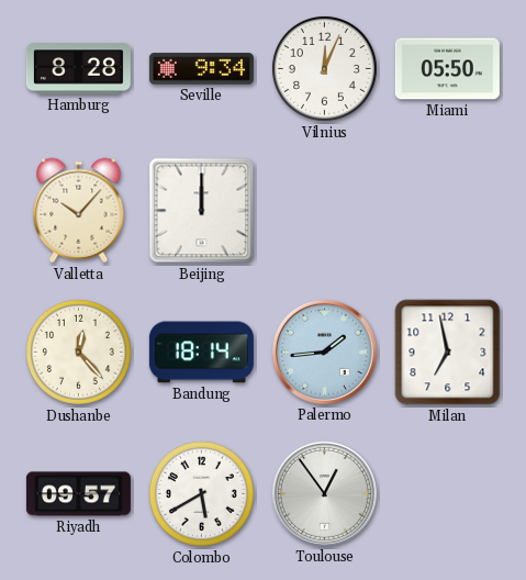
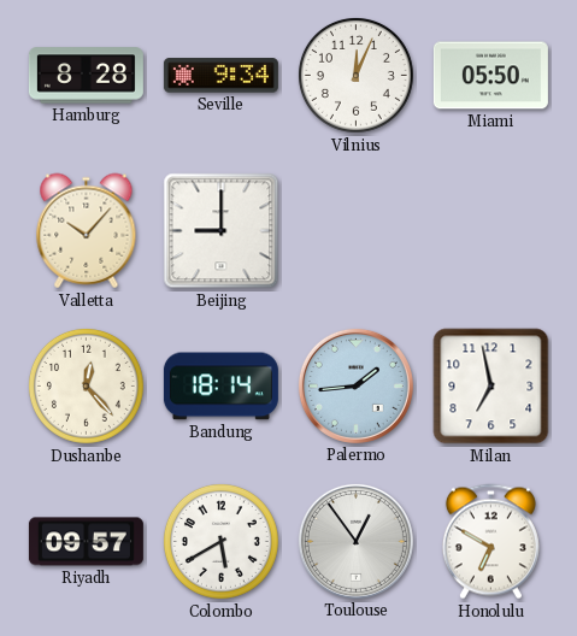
Beijing: 12:00 -> 9:00 (222, 231)
Honolulu: none -> 6:50 (490, 542)
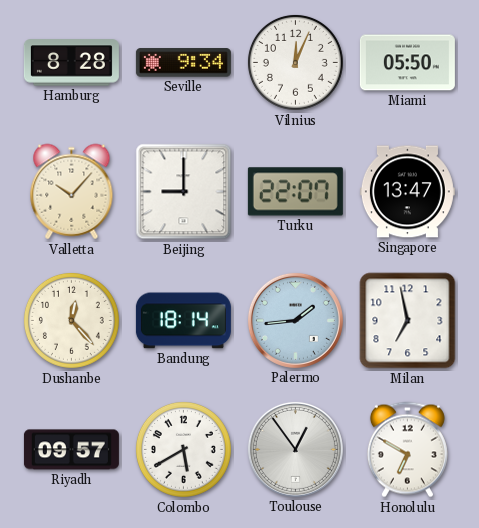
Turku: none -> 22:07 (295, 192)
Singapore: none -> 13:47 (407, 192)
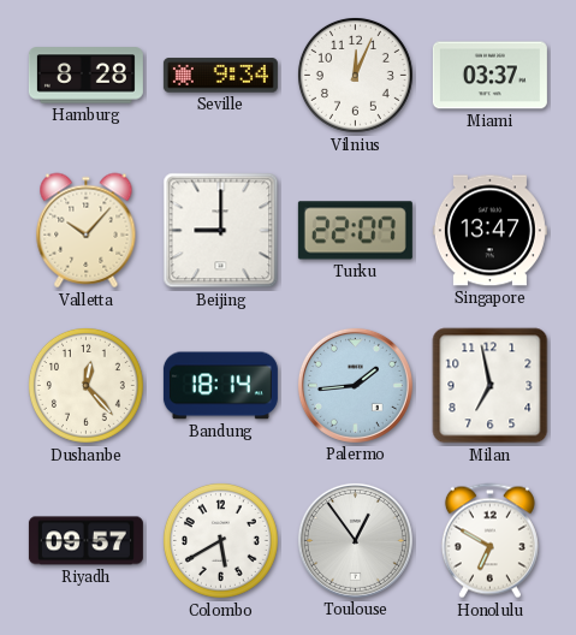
Miami: 05:50 -> 03:37 (489, 76)
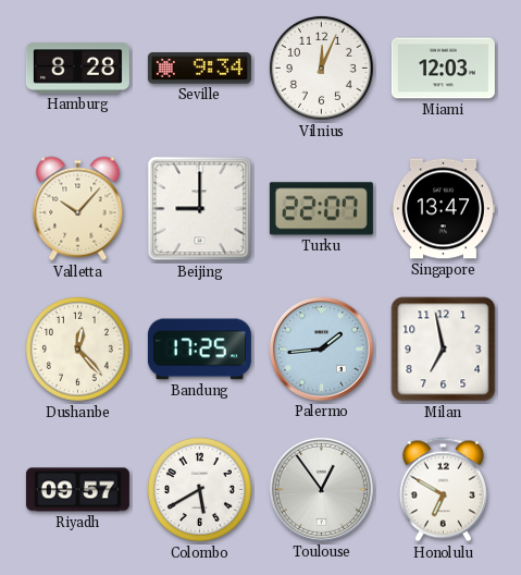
Miami: 03:37 -> 12:03 (443, 69)
Bandung: 18:14 -> 17:25 (199, 350)
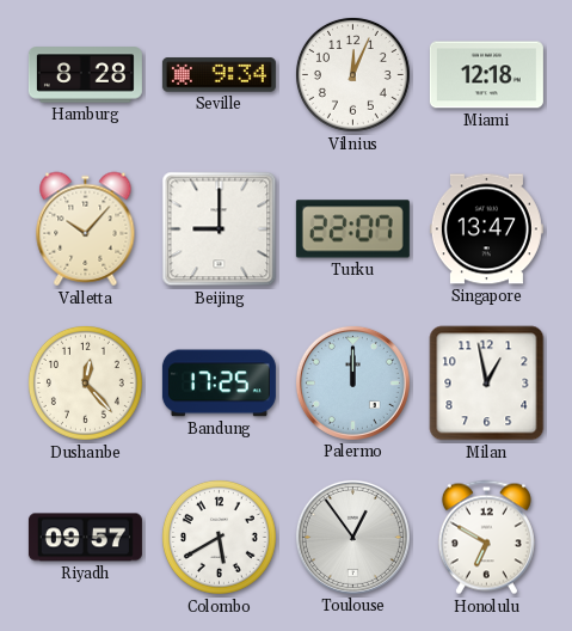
Miami: 12:03 -> 12:18 (486, 75)
Palermo: 1:44 -> 12:00 (352, 382)
Milan: 6:58 -> 12:58 (487, 384)
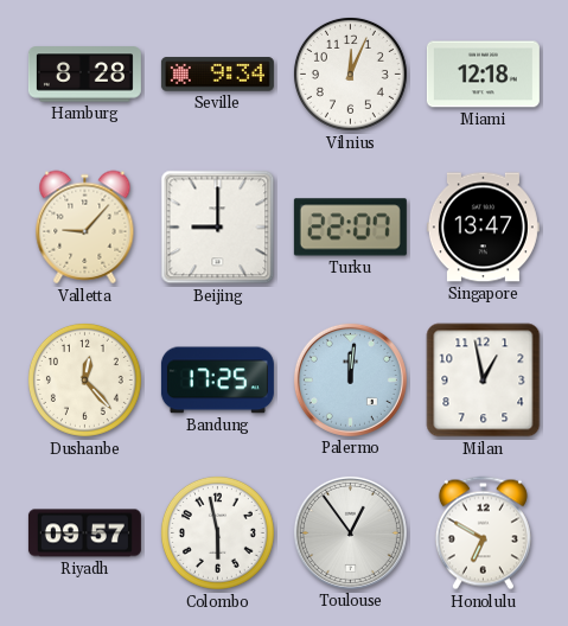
Valletta: 10:07 -> 9:07 (85, 228)
Palermo: 12:00 -> 12:01 (350, 379)
Colombo: 5:40 -> 5:58 (217, 532)
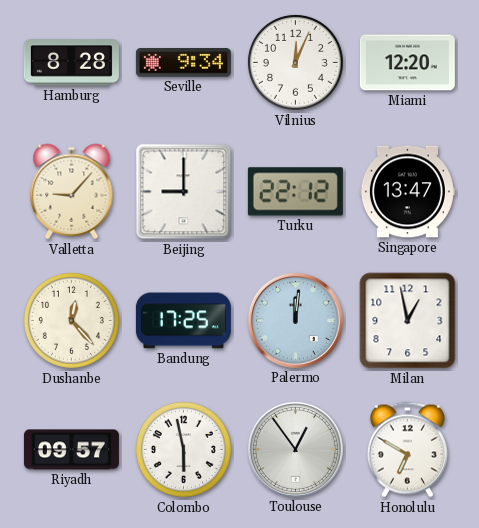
Miami: 12:18 -> 12:20 (407, 63)
Turku: 22:07 -> 22:12 (295, 192)
